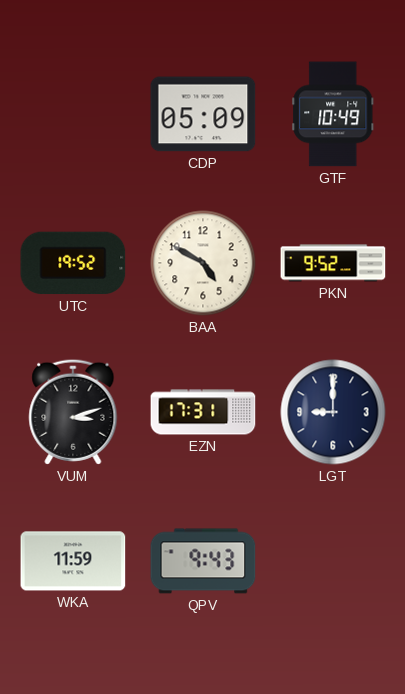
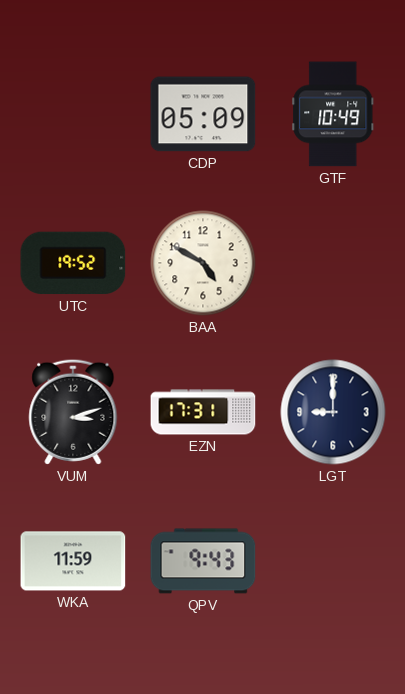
PKN: 9:52 -> none (333, 263)
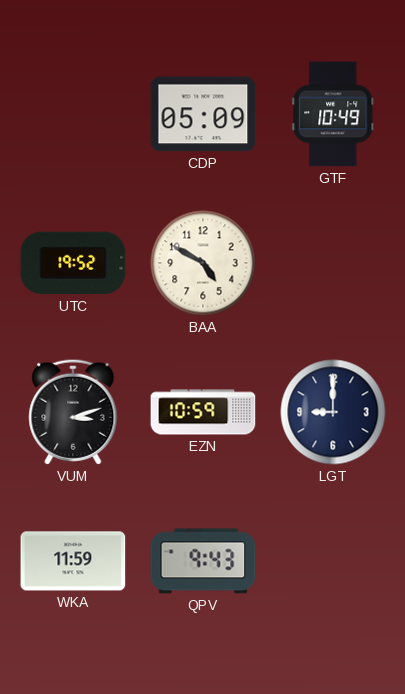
EZN: 17:31 -> 10:59 (203, 412)
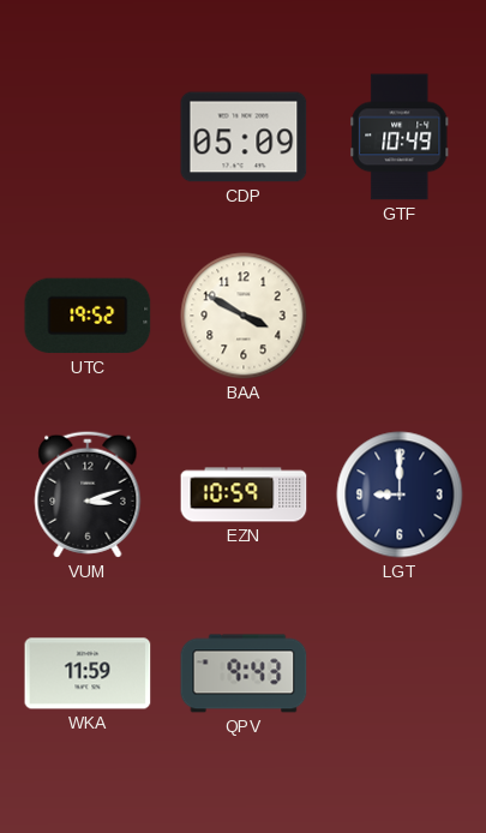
BAA: 4:50 -> 3:50 (244, 316)
